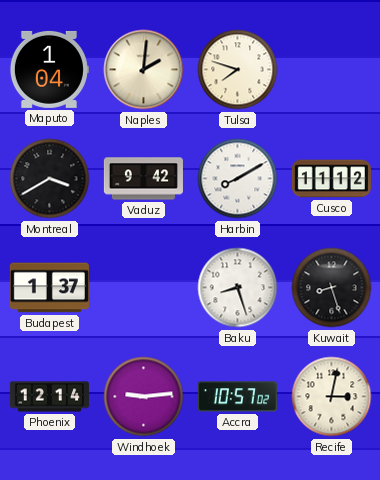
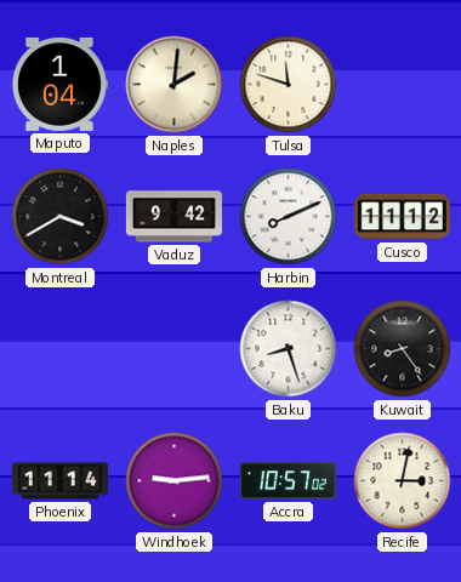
Tulsa: 7:48 -> 11:48 (289, 85)
Harbin: 8:10 -> 8:11 (289, 217)
Budapest: 1:37 -> none (49, 288)
Kuwait: 8:27 -> 8:24 (403, 349)
Phoenix: 12:14 -> 11:14 (59, 481)
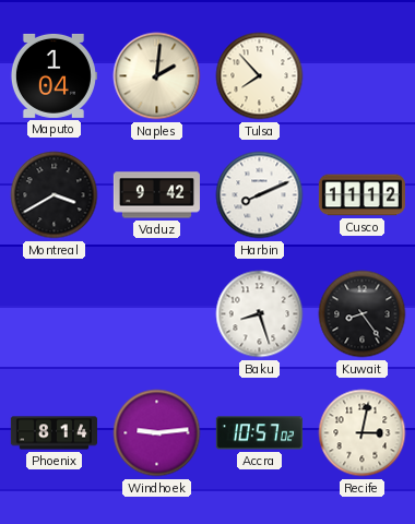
Tulsa: 11:48 -> 7:53 (260, 76)
Phoenix: 11:14 -> 8:14 (54, 433)
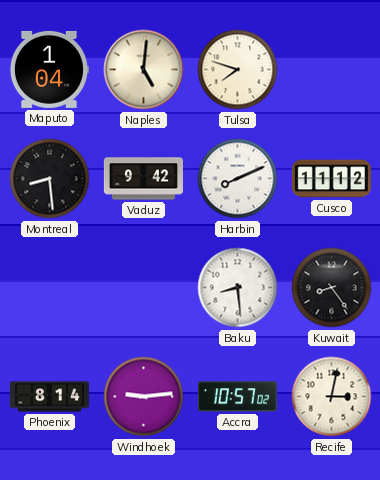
Naples: 2:01 -> 5:01 (144, 70)
Tulsa: 7:53 -> 7:48 (238, 70)
Montreal: 3:40 -> 8:29 (50, 179)
Baku: 8:27 -> 8:29 (238, 288)
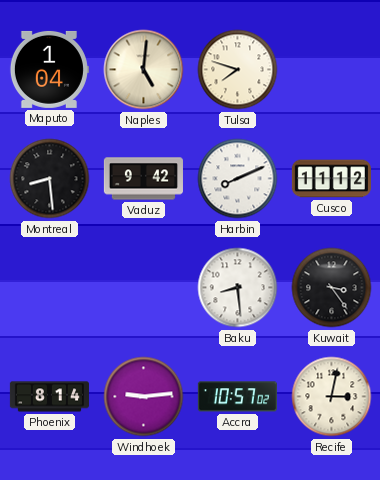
Kuwait: 8:24 -> 3:24 (332, 288)
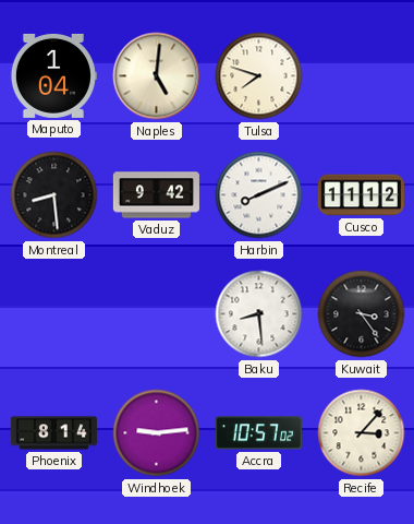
Recife: 3:02 -> 3:07 (362, 433)
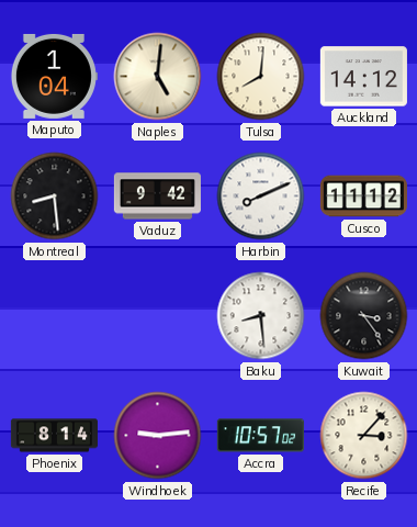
Tulsa: 7:48 -> 8:01 (261, 77)
Auckland: none -> 14:12 (363, 77)
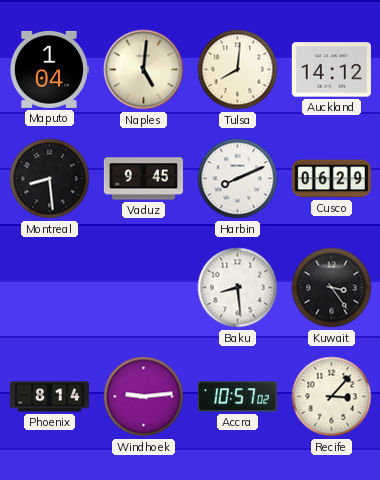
Vaduz: 9:42 -> 9:45 (143, 179)
Cusco: 11:12 -> 06:29 (331, 179)
